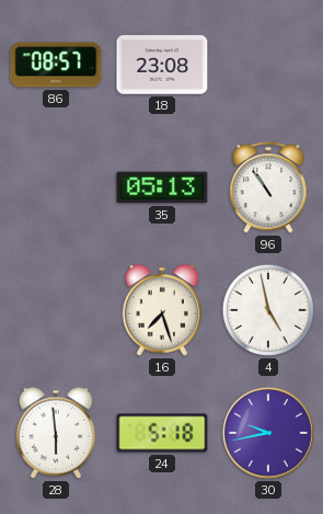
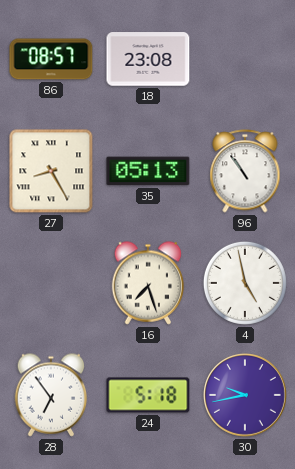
27: none -> 8:25 (51, 171)
28: 5:59 -> 6:54 (51, 395)
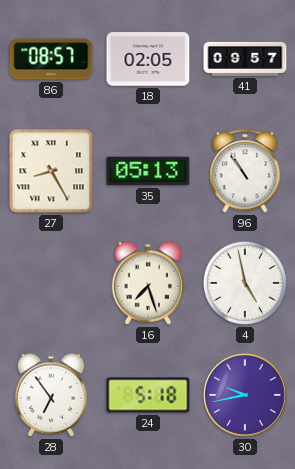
18: 23:08 -> 02:05 (148, 59)
41: none -> 09:57 (245, 59)
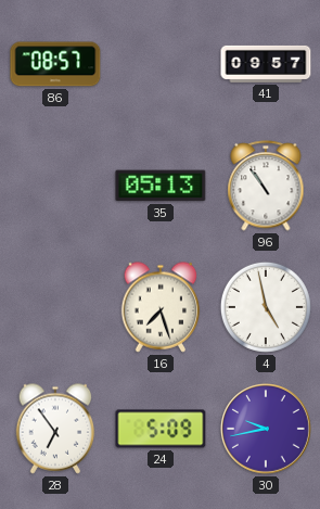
18: 02:05 -> none (148, 59)
27: 8:25 -> none (51, 171)
24: 5:18 -> 5:09 (161, 429)
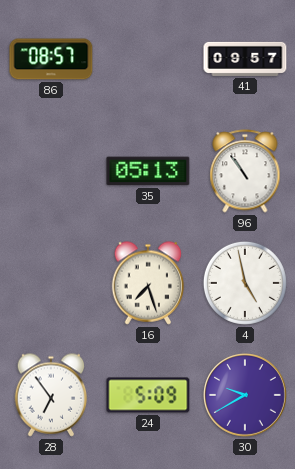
30: 9:43 -> 9:40 (245, 395)
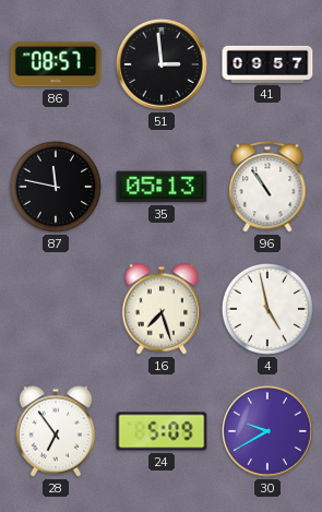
51: none -> 2:59 (162, 64)
87: none -> 11:47 (56, 187)
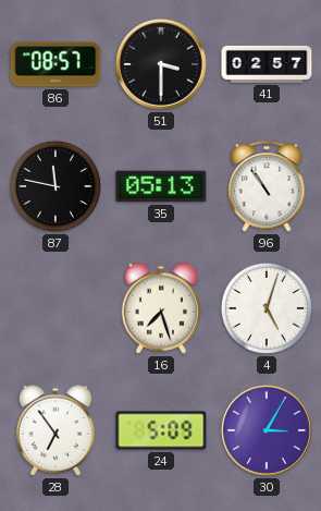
51: 2:59 -> 3:30 (161, 64)
41: 09:57 -> 02:57 (267, 64)
4: 4:58 -> 5:03 (267, 308)
30: 9:40 -> 3:05 (267, 430)
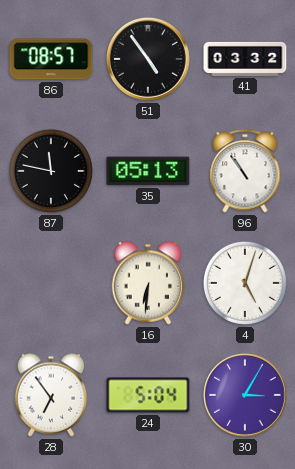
51: 3:30 -> 4:54 (148, 59)
41: 02:57 -> 03:32 (245, 59)
16: 7:27 -> 6:31 (148, 283)
24: 5:09 -> 5:04 (148, 395)
